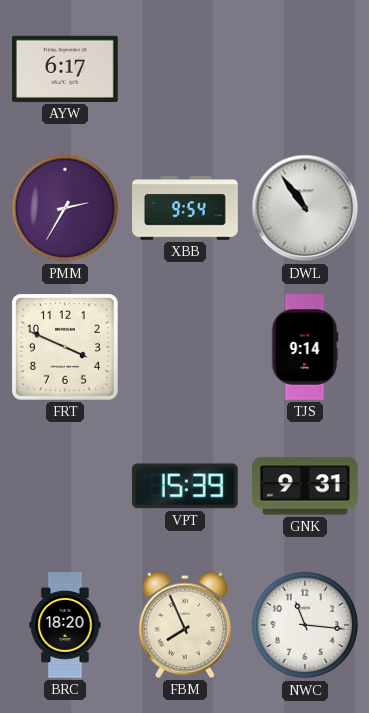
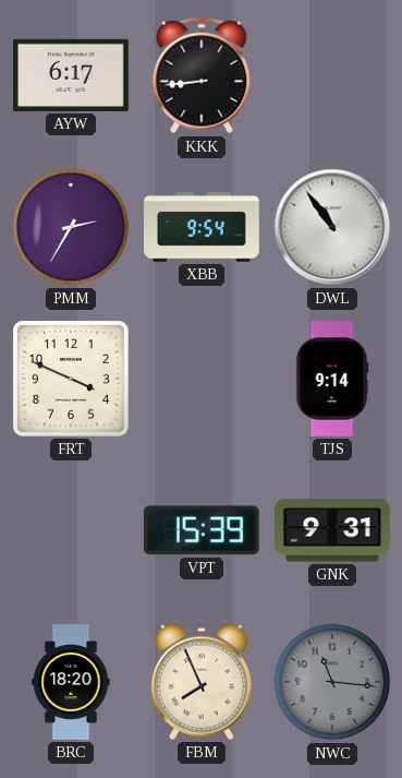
KKK: none -> 8:44 (202, 75)
NWC dial: white -> grey (332, 682)
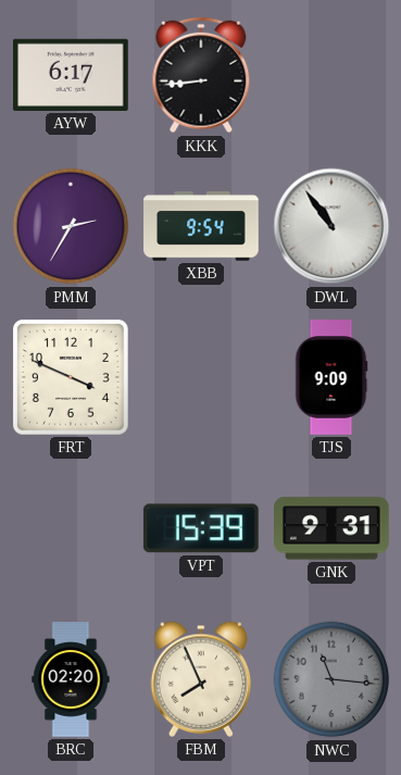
TJS: 9:14 -> 9:09 (331, 377)
BRC: 18:20 -> 02:20 (71, 679)
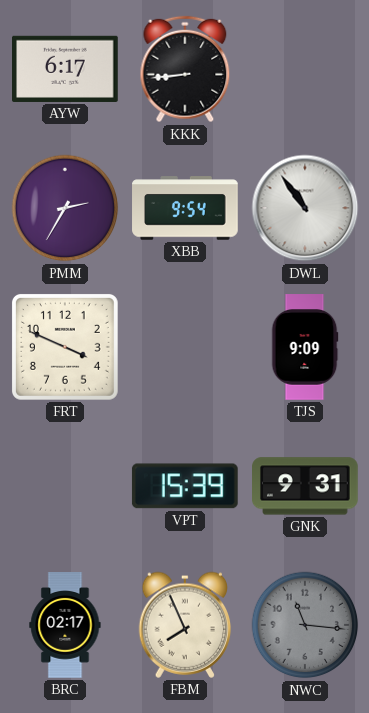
BRC: 02:20 -> 02:17 (65, 625)
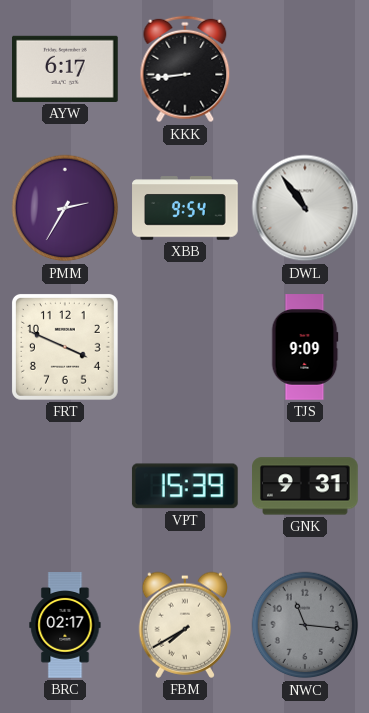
FBM: 7:56 -> 7:40 (185, 625)
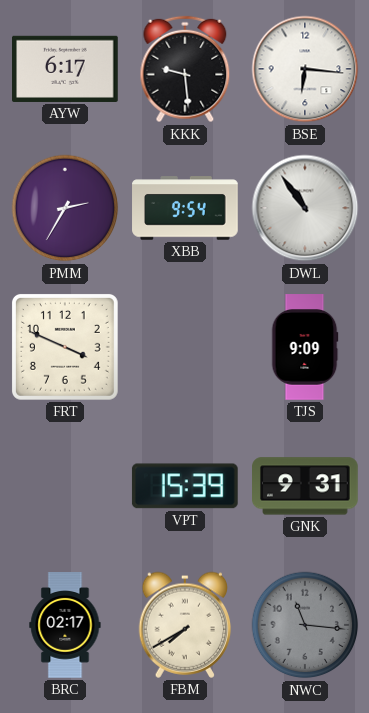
KKK: 8:44 -> 9:29 (185, 69)
BSE: none -> 6:16 (305, 69)
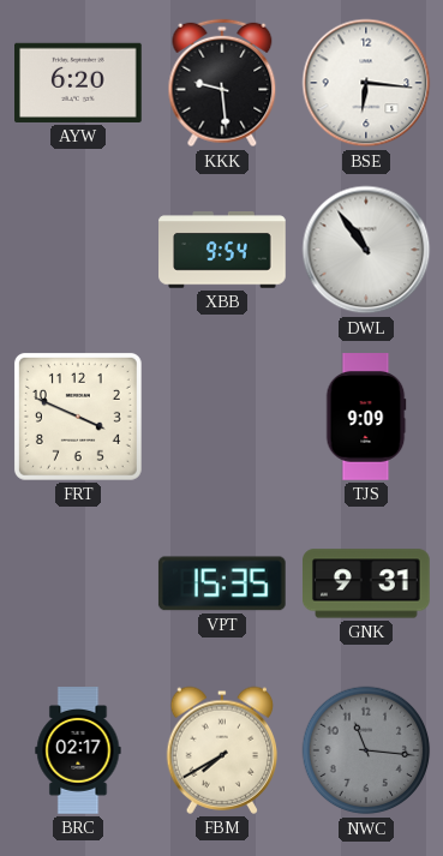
AYW: 6:17 -> 6:20 (79, 83)
PMM: 2:35 -> none (65, 208)
VPT: 15:39 -> 15:35 (222, 583)
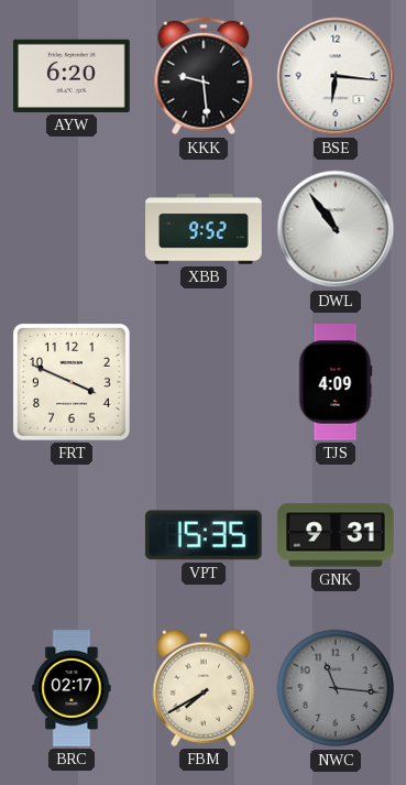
XBB: 9:54 -> 9:52 (204, 229)
TJS: 9:09 -> 4:09 (336, 382)
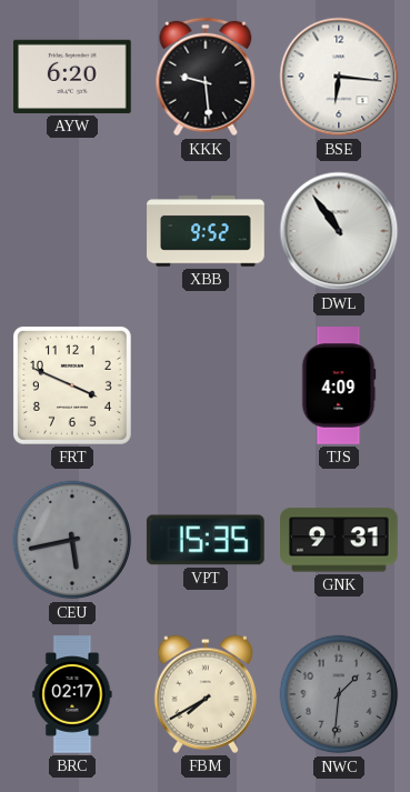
CEU: none -> 5:43 (72, 540)
NWC: 11:16 -> 1:31 (339, 694)
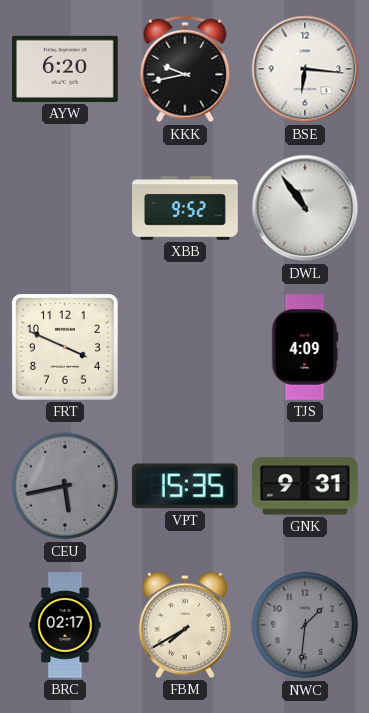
KKK: 9:29 -> 9:43 (185, 69)
